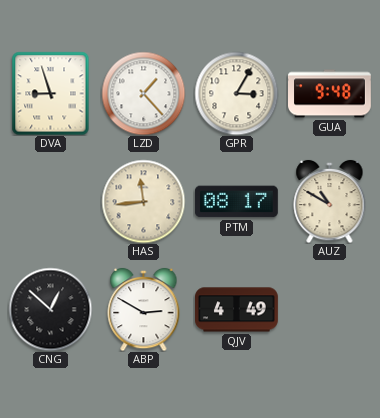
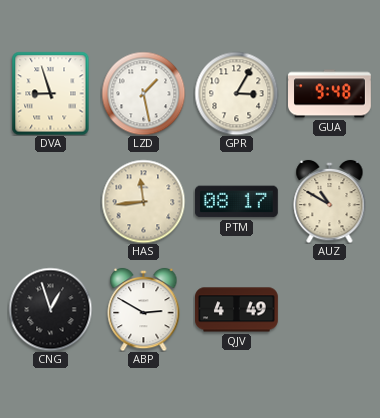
LZD: 1:23 -> 1:28 (143, 93)
CNG: 12:52 -> 12:57 (50, 309)
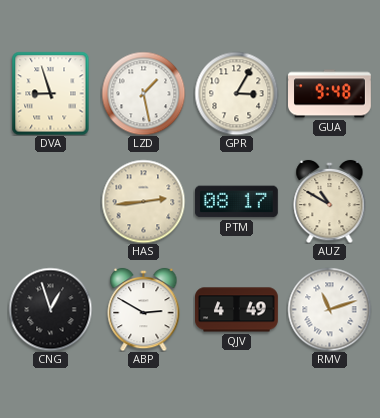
HAS: 11:44 -> 2:44 (143, 201)
RMV: none -> 11:12 (329, 309)
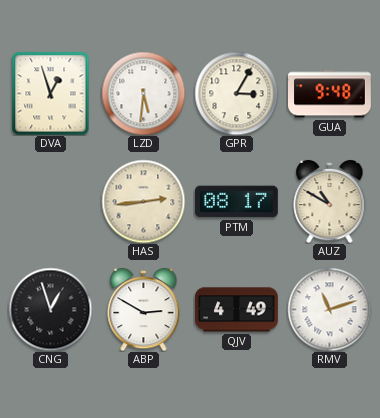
DVA: 8:57 -> 12:57 (51, 93)
LZD: 1:28 -> 5:31 (143, 93)
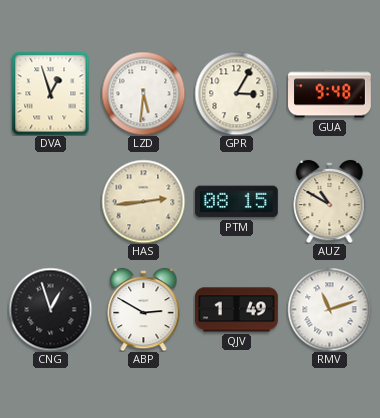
PTM: 08:17 -> 08:15 (236, 202)
QJV: 4:49 -> 1:49 (237, 310)
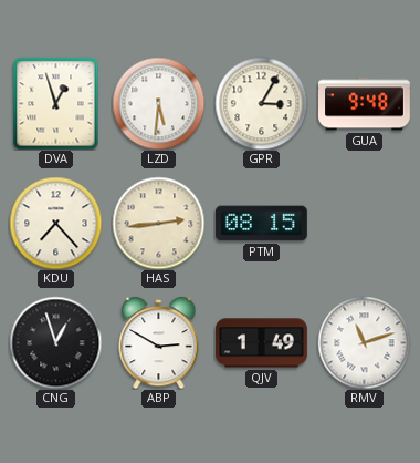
KDU: none -> 7:23 (55, 223)
AUZ: 10:50 -> none (330, 201)
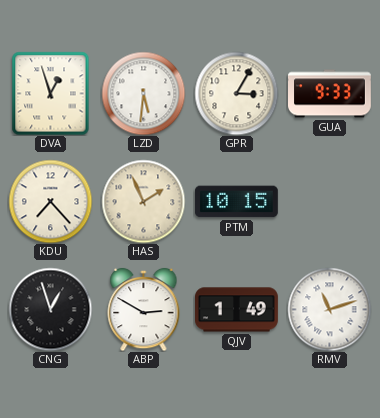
GUA: 9:48 -> 9:33 (330, 94)
HAS: 2:44 -> 1:56 (143, 201)
PTM: 08:15 -> 10:15 (236, 202)
